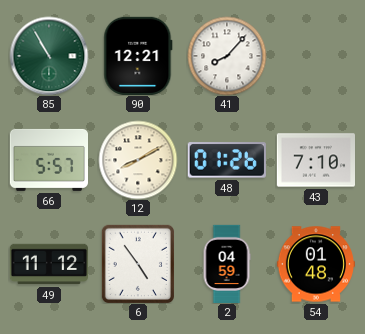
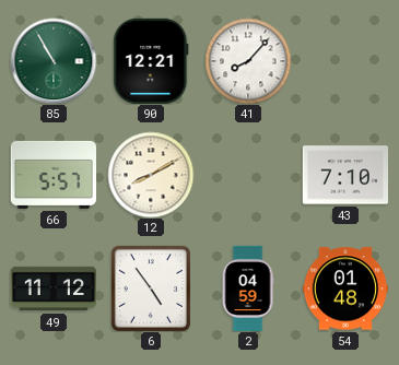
48: 01:26 -> none (227, 160)
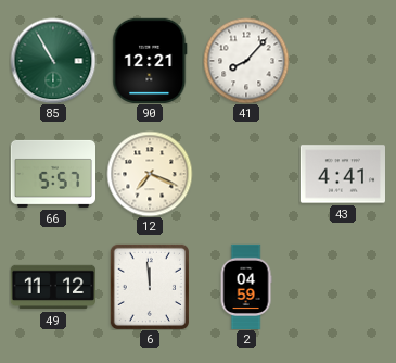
12: 8:10 -> 7:19 (150, 174)
43: 7:10 -> 4:41 (342, 174)
6: 4:54 -> 11:59 (150, 286)
54: 01:48 -> none (344, 289)
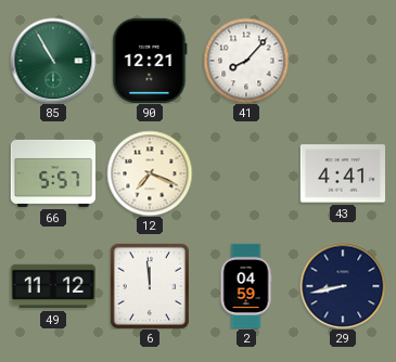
29: none -> 8:43 (343, 286)
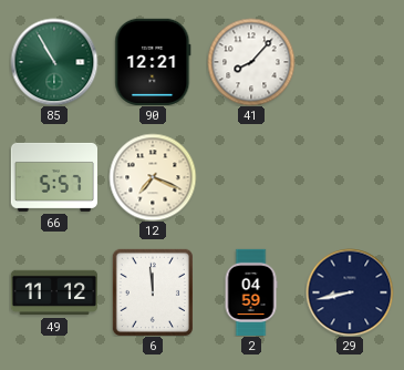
43: 4:41 -> none (342, 173)
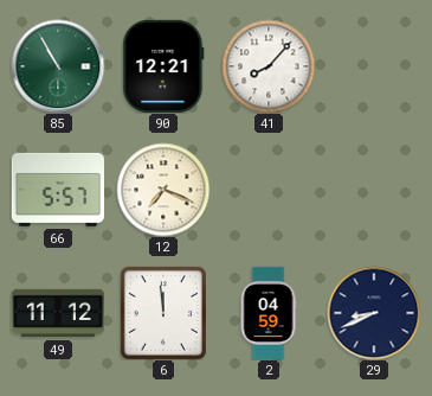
29: 8:43 -> 8:41 (374, 313)
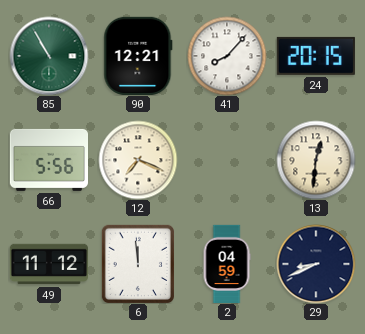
24: none -> 20:15 (316, 56)
66: 5:57 -> 5:56 (48, 160)
13: none -> 12:31 (316, 160)
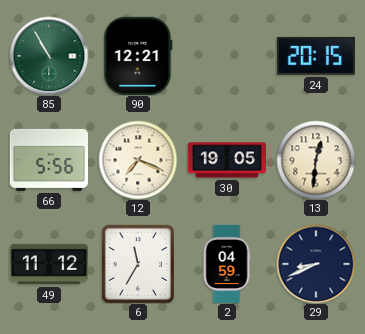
41: 8:07 -> none (227, 56)
30: none -> 19:05 (226, 160)
6: 11:59 -> 11:35 (138, 263)
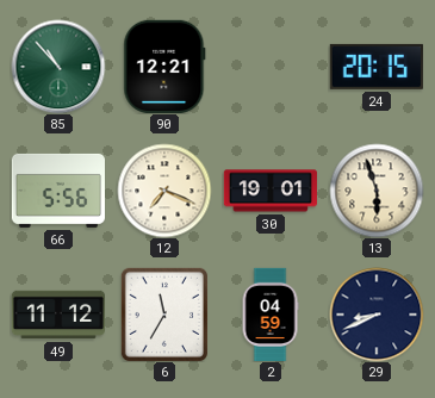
85: 10:55 -> 10:53 (58, 67)
30: 19:05 -> 19:01 (269, 191)
13: 12:31 -> 5:57 (377, 191)
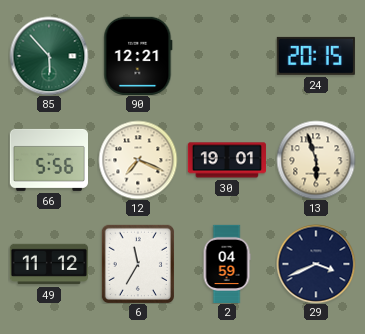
85: 10:53 -> 5:53 (49, 56)
29: 8:41 -> 3:41 (316, 264)
